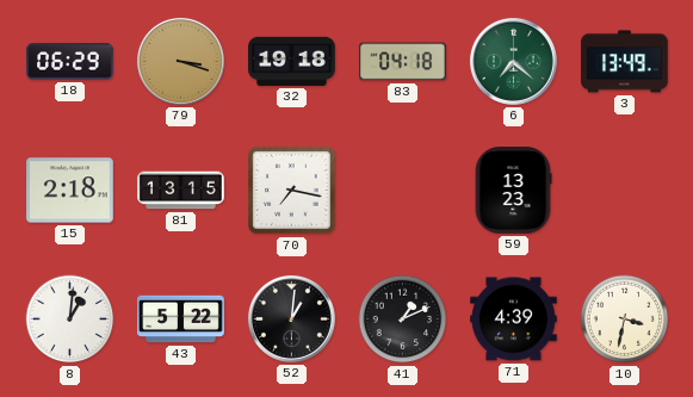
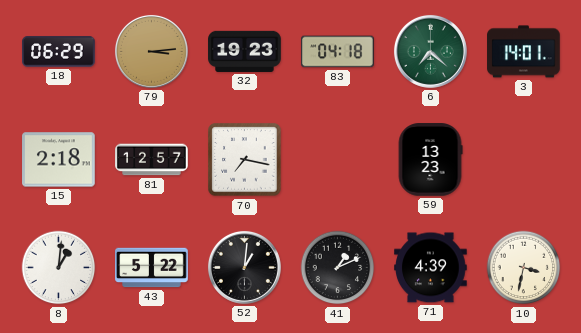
79: 3:18 -> 3:14 (151, 51)
32: 19:18 -> 19:23 (245, 51)
3: 13:49 -> 14:01 (524, 52)
81: 13:15 -> 12:57 (152, 160)
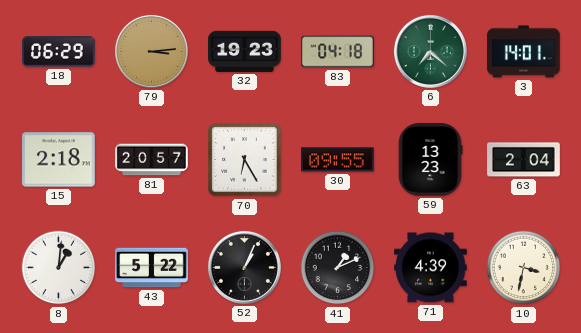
81: 12:57 -> 20:57 (152, 160)
70: 7:17 -> 6:25 (245, 160)
30: none -> 09:55 (338, 160)
63: none -> 2:04 (524, 160)
52: 1:01 -> 1:04 (244, 267)
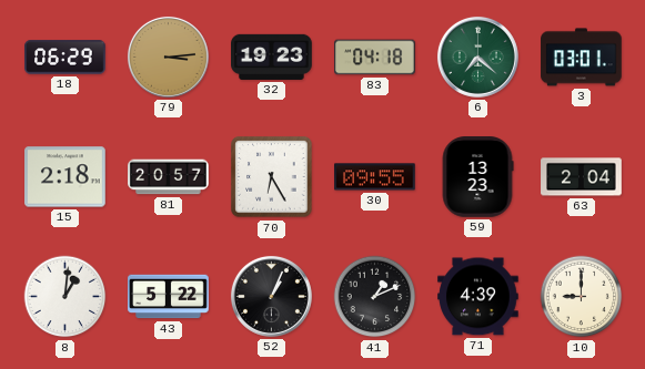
3: 14:01 -> 03:01 (582, 58)
10: 3:32 -> 9:00 (582, 297)
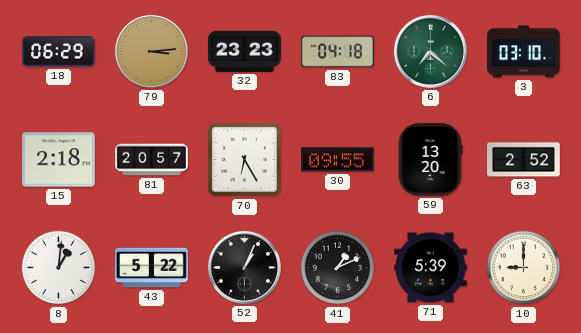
32: 19:23 -> 23:23 (245, 51)
3: 03:01 -> 03:10 (524, 52)
59: 13:23 -> 13:20 (430, 160)
63: 2:04 -> 2:52 (524, 160)
71: 4:39 -> 5:39 (431, 268)
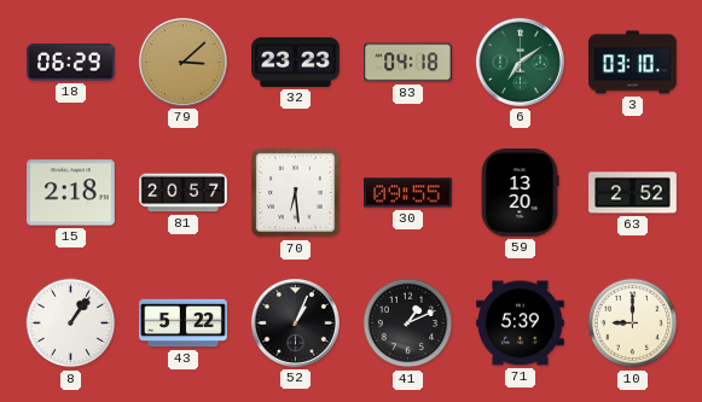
79: 3:14 -> 3:08 (182, 62)
6: 7:22 -> 7:09 (520, 62)
70: 6:25 -> 6:29 (296, 193)
8: 1:01 -> 1:06 (71, 324)
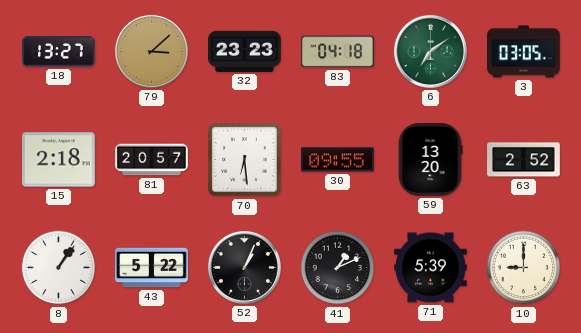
18: 06:29 -> 13:27 (59, 52)
3: 03:10 -> 03:05 (524, 52)
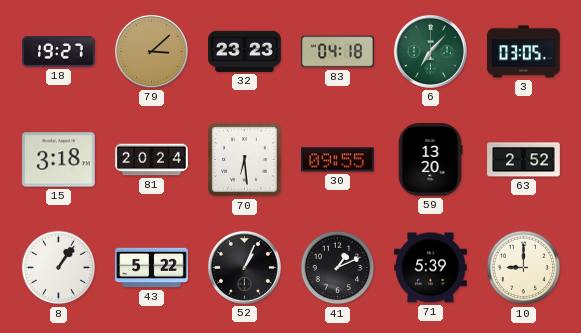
18: 13:27 -> 19:27 (59, 52)
6: 7:09 -> 7:07 (430, 51)
15: 2:18 -> 3:18 (59, 160)
81: 20:57 -> 20:24 (152, 160)
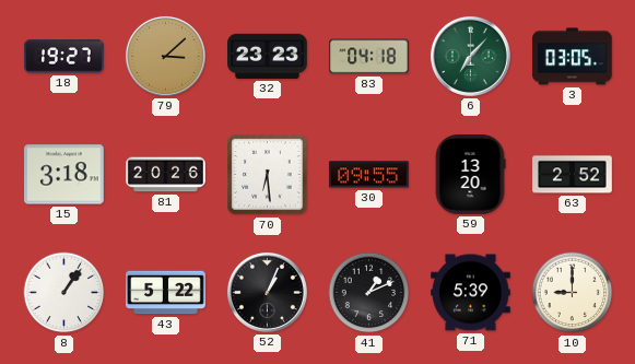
81: 20:24 -> 20:26 (166, 175)
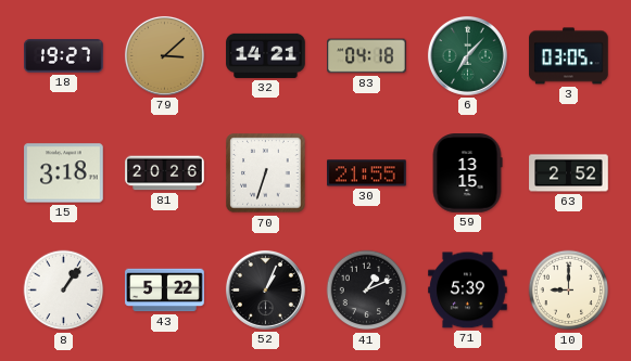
32: 23:23 -> 14:21 (266, 55)
70: 6:29 -> 6:33 (266, 173)
30: 09:55 -> 21:55 (367, 173)
59: 13:20 -> 13:15 (467, 173)
